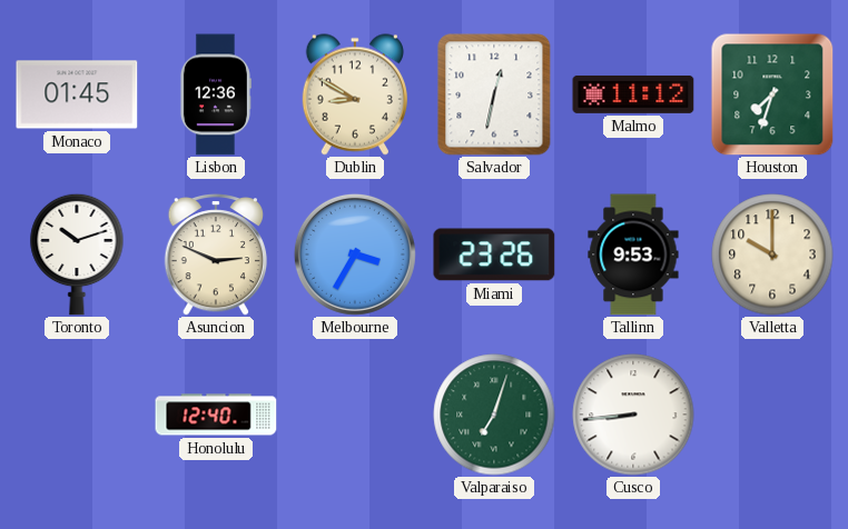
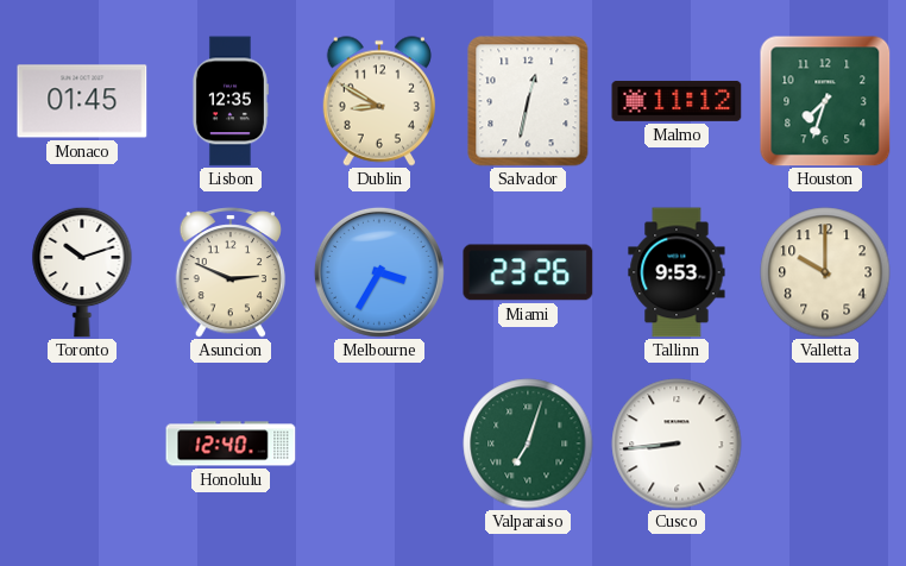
Lisbon: 12:36 -> 12:35 (229, 101)
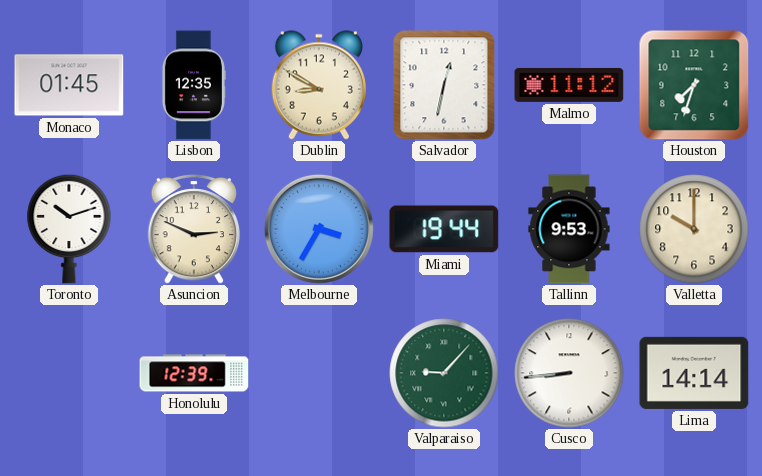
Miami: 23:26 -> 19:44 (444, 229)
Honolulu: 12:40 -> 12:39 (194, 373)
Valparaiso: 7:03 -> 9:07 (444, 373)
Lima: none -> 14:14 (694, 373)
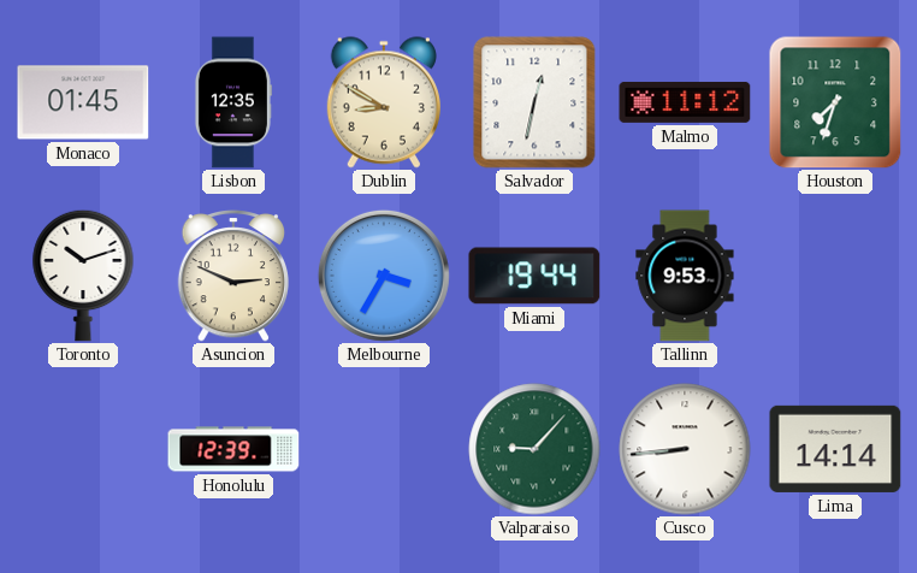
Valletta: 10:00 -> none (694, 229)
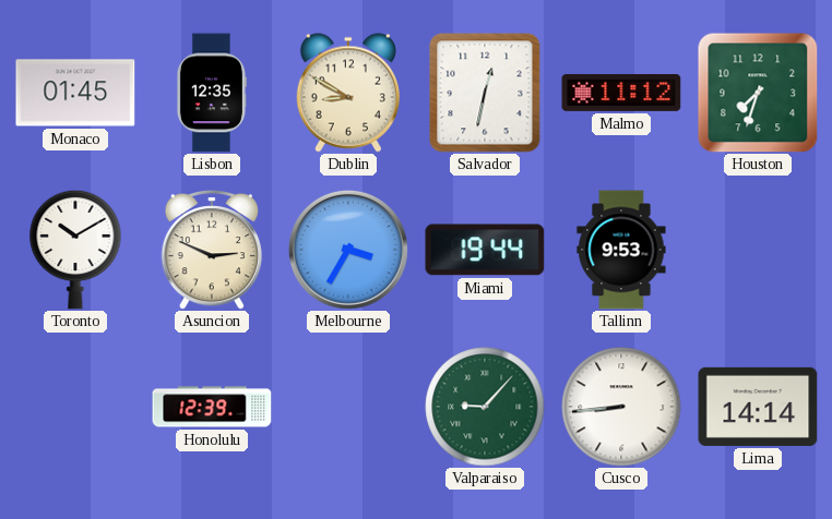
Toronto: 10:12 -> 10:10 (75, 250)
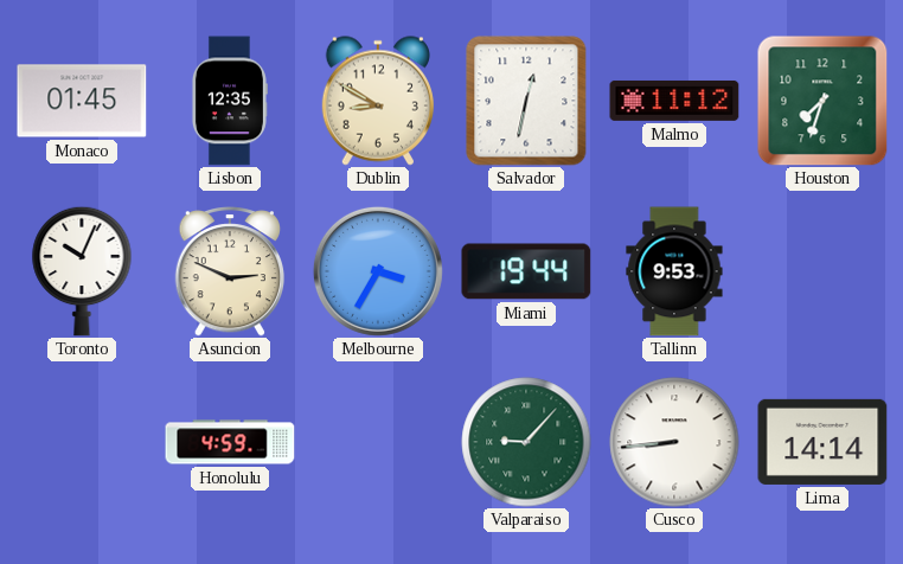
Toronto: 10:10 -> 10:04 (82, 271)
Honolulu: 12:39 -> 4:59 (230, 442)
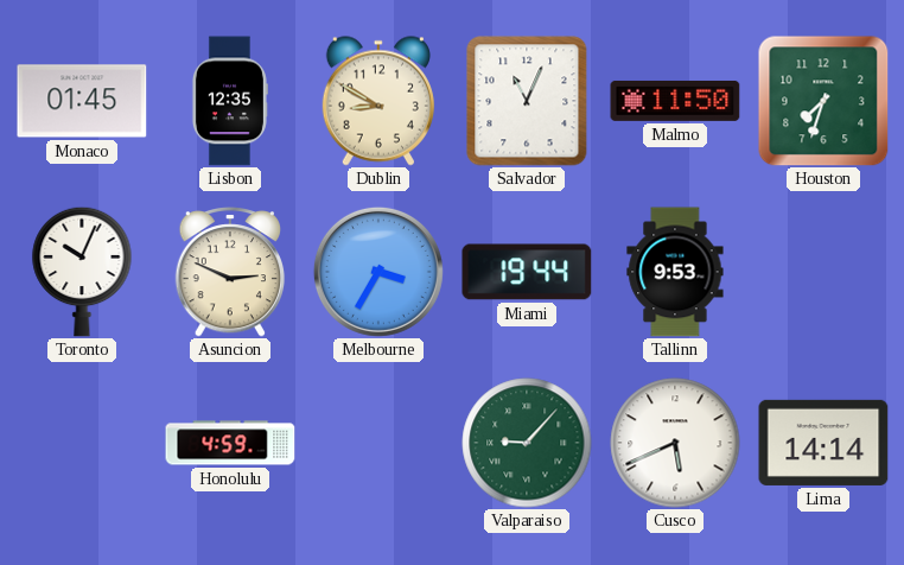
Salvador: 12:32 -> 11:04 (527, 101)
Malmo: 11:12 -> 11:50 (675, 101)
Cusco: 8:44 -> 5:41 (675, 443)
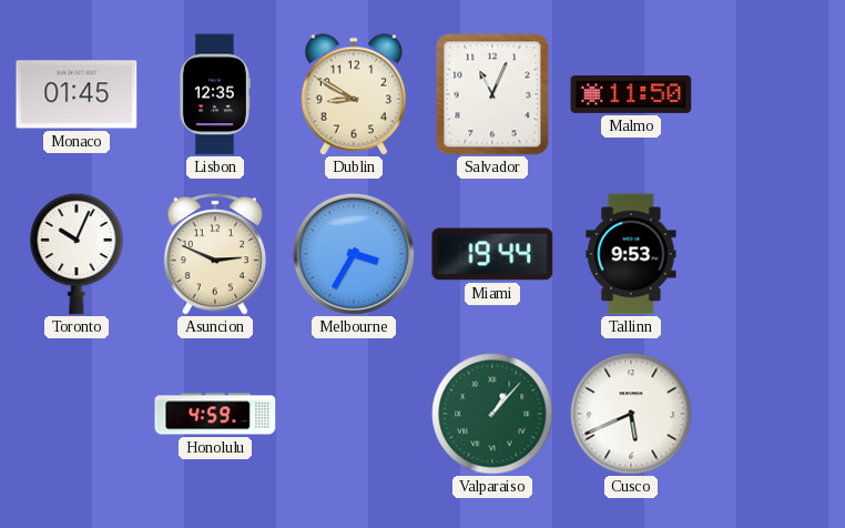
Houston: 7:33 -> none (823, 101)
Valparaiso: 9:07 -> 1:07 (492, 414)
Lima: 14:14 -> none (823, 443)
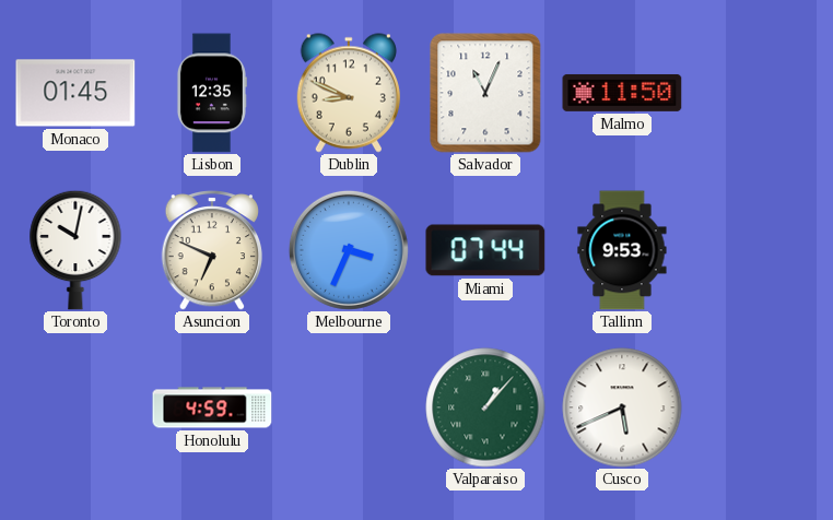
Dublin: 8:50 -> 8:49 (349, 93)
Toronto: 10:04 -> 10:02 (75, 250)
Asuncion: 2:49 -> 6:49 (212, 250)
Melbourne: 3:35 -> 3:34 (349, 250)
Miami: 19:44 -> 07:44 (485, 250)
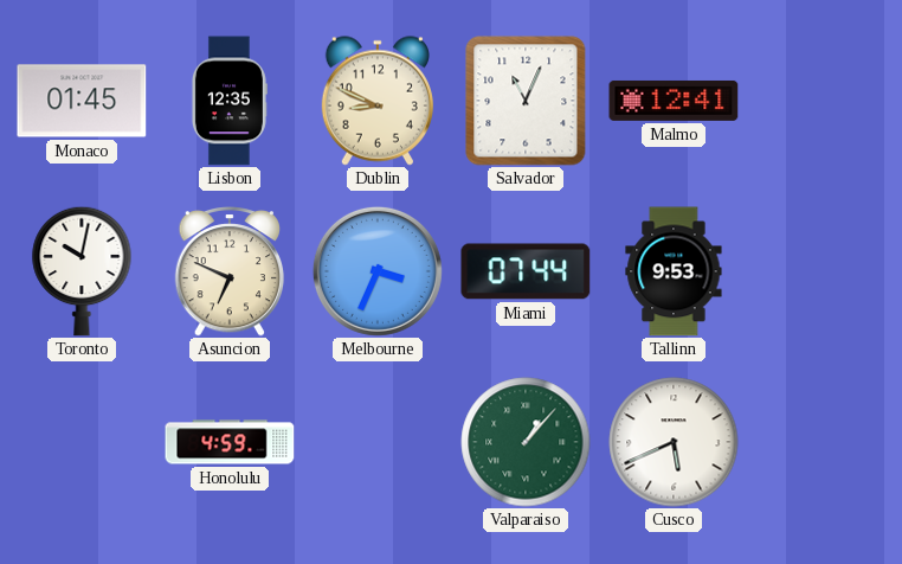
Malmo: 11:50 -> 12:41 (674, 101)
